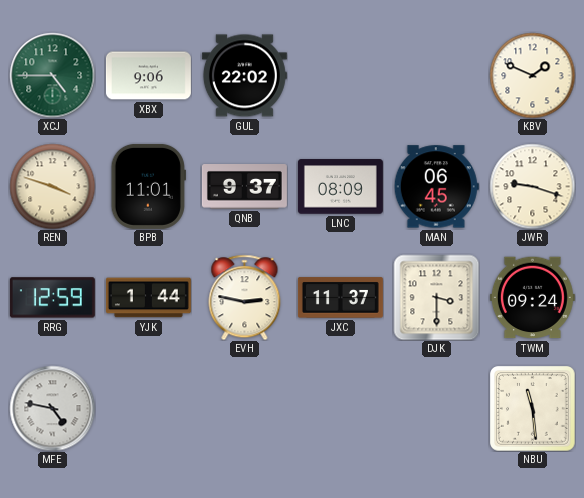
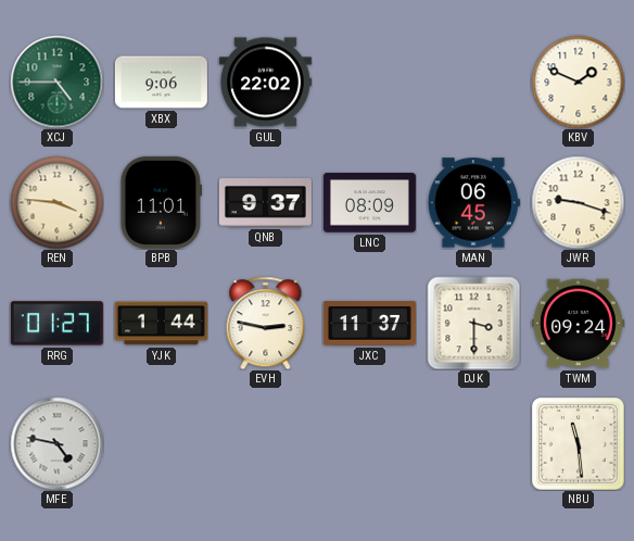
REN: 3:48 -> 3:46 (56, 202)
RRG: 12:59 -> 01:27 (56, 324)
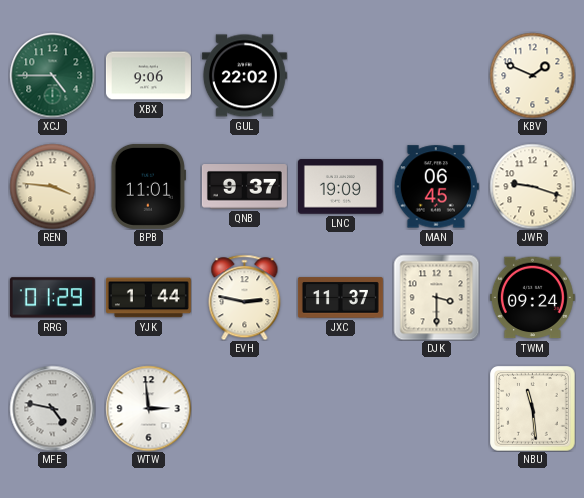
LNC: 08:09 -> 19:09 (340, 187)
RRG: 01:27 -> 01:29 (52, 298)
WTW: none -> 2:59 (148, 408)
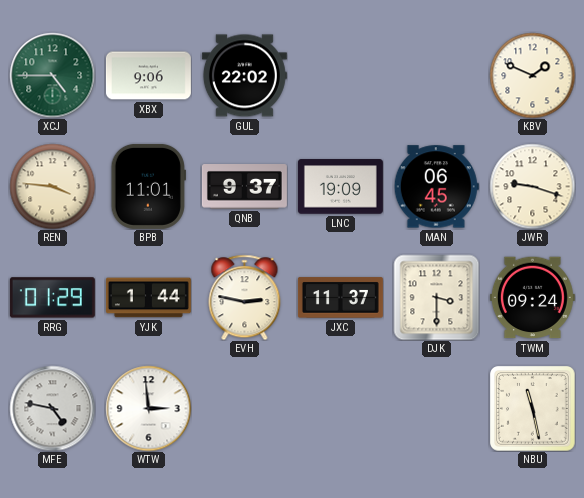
NBU: 11:29 -> 11:28 (532, 408)
